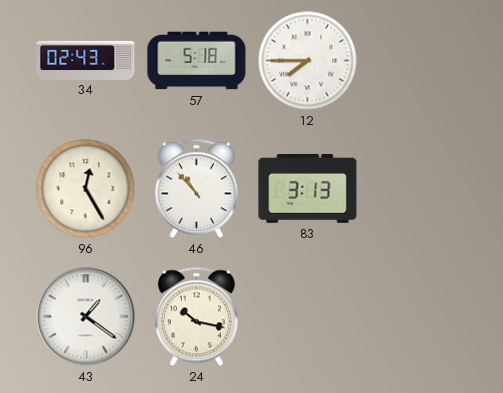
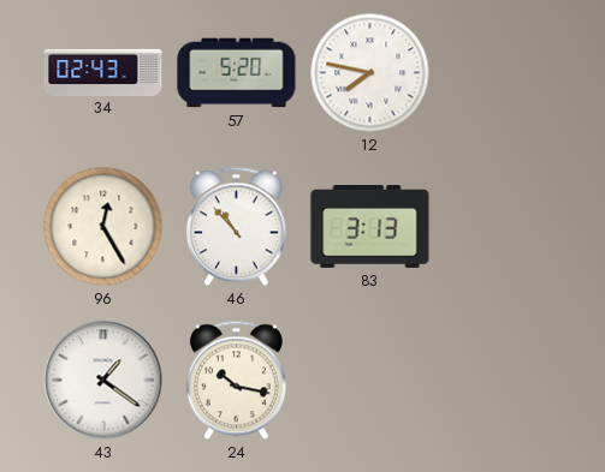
57: 5:18 -> 5:20 (237, 73)
12: 7:45 -> 7:47 (370, 73)
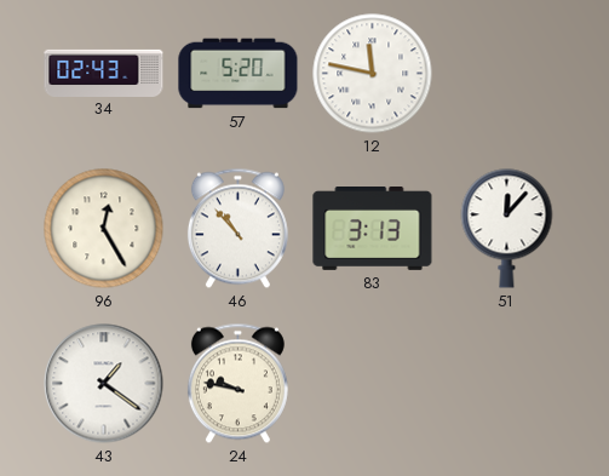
12: 7:47 -> 11:47 (373, 74)
51: none -> 12:07 (507, 229)
24: 10:17 -> 9:47 (237, 384)
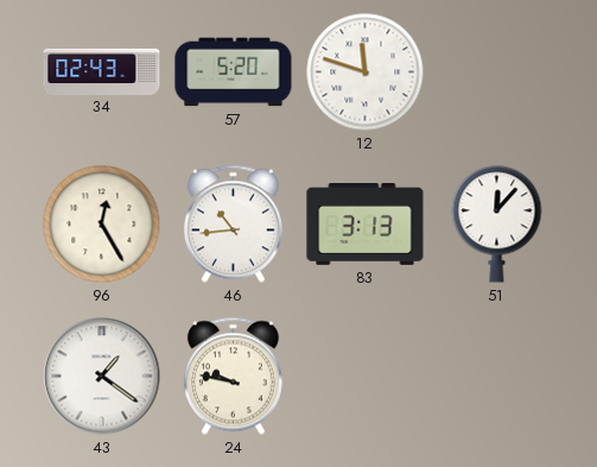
12: 11:47 -> 11:48 (366, 72)
46: 10:53 -> 10:44 (233, 225)
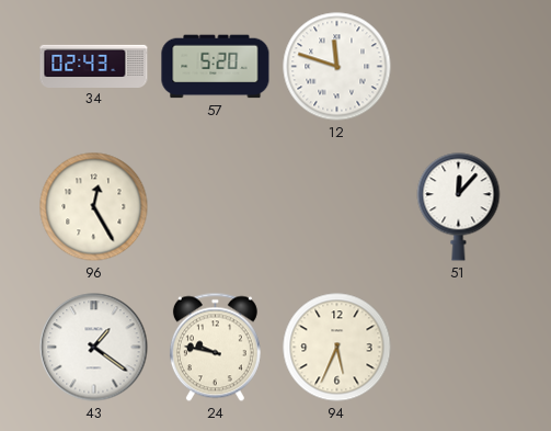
46: 10:44 -> none (233, 225)
83: 3:13 -> none (366, 225)
94: none -> 5:34 (337, 348)
